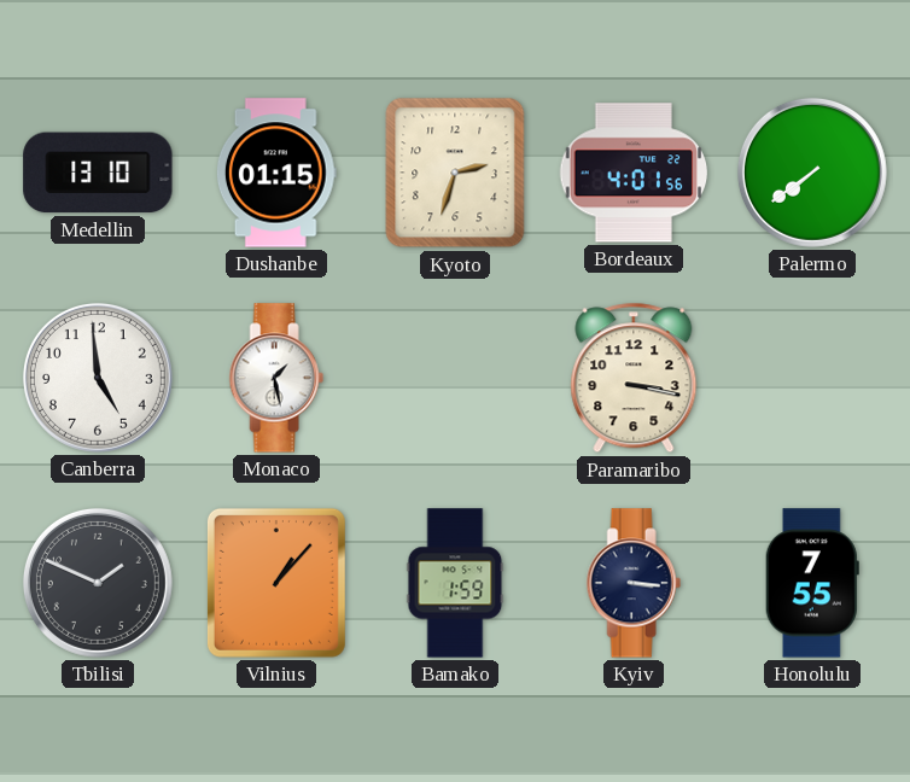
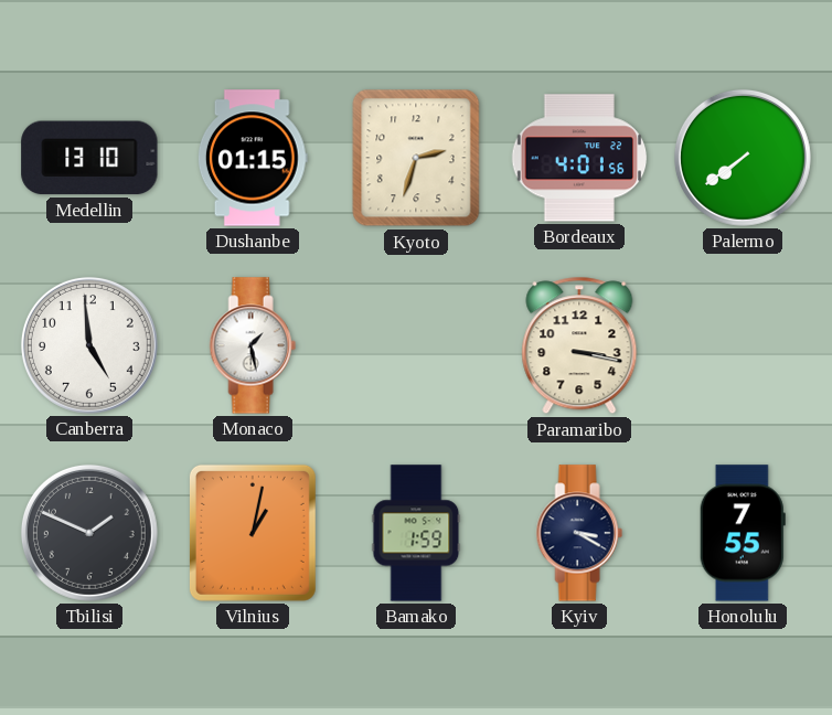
Vilnius: 1:07 -> 1:02 (253, 533)
Kyiv: 3:16 -> 3:20 (579, 533)
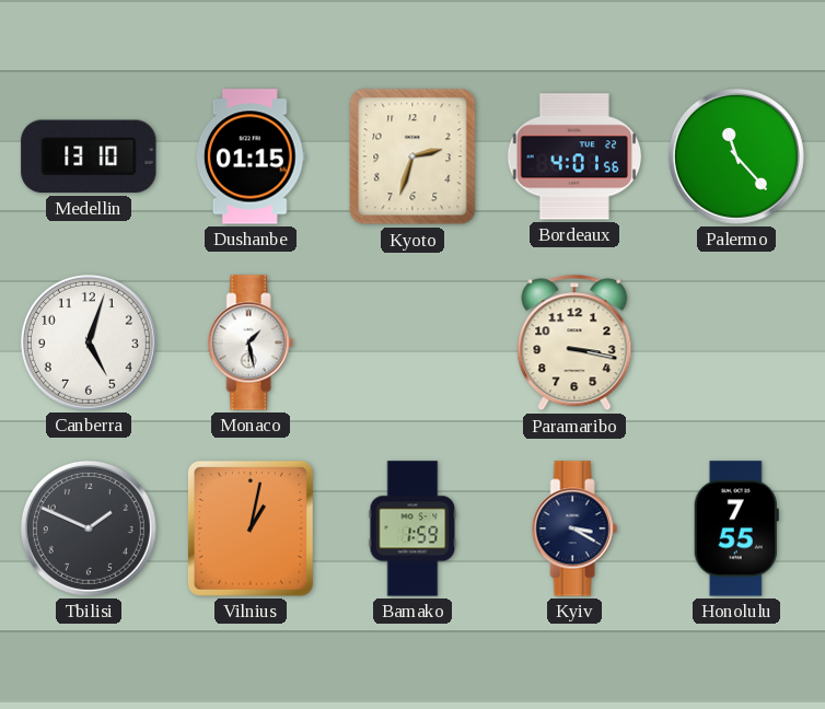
Palermo: 7:39 -> 11:23 (736, 156)
Canberra: 4:59 -> 5:03 (89, 342)
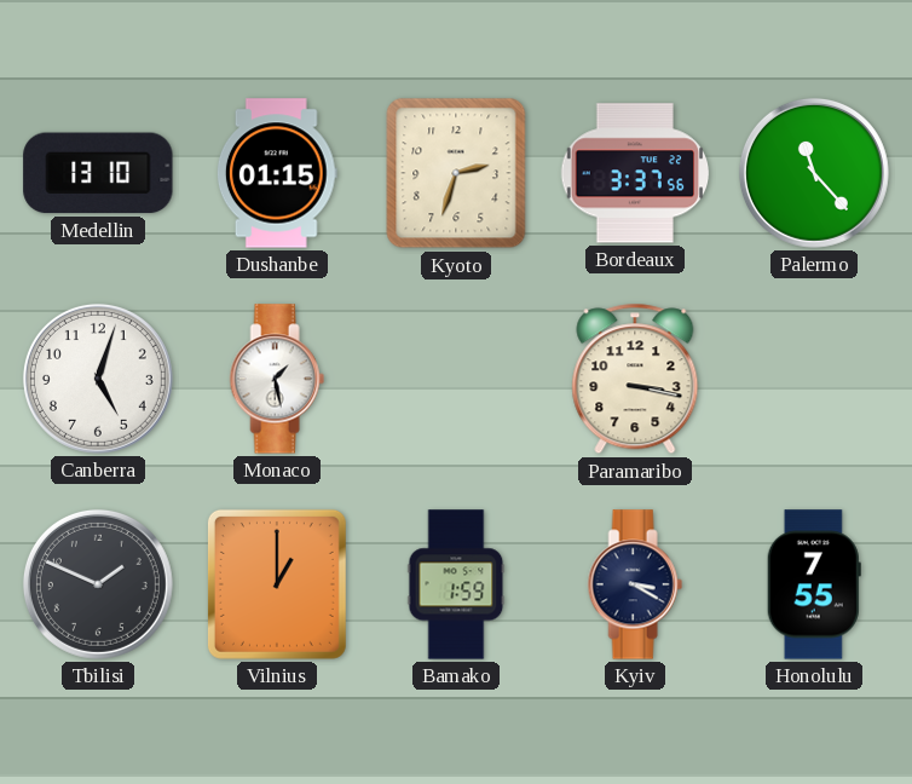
Bordeaux: 4:01 -> 3:37 (635, 173)
Vilnius: 1:02 -> 1:00 (277, 584)
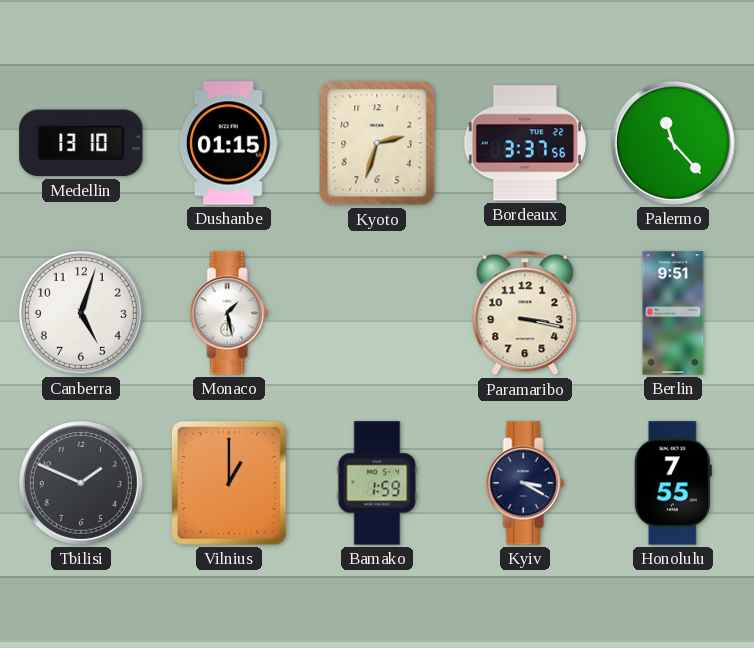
Berlin: none -> 9:51 (673, 313)
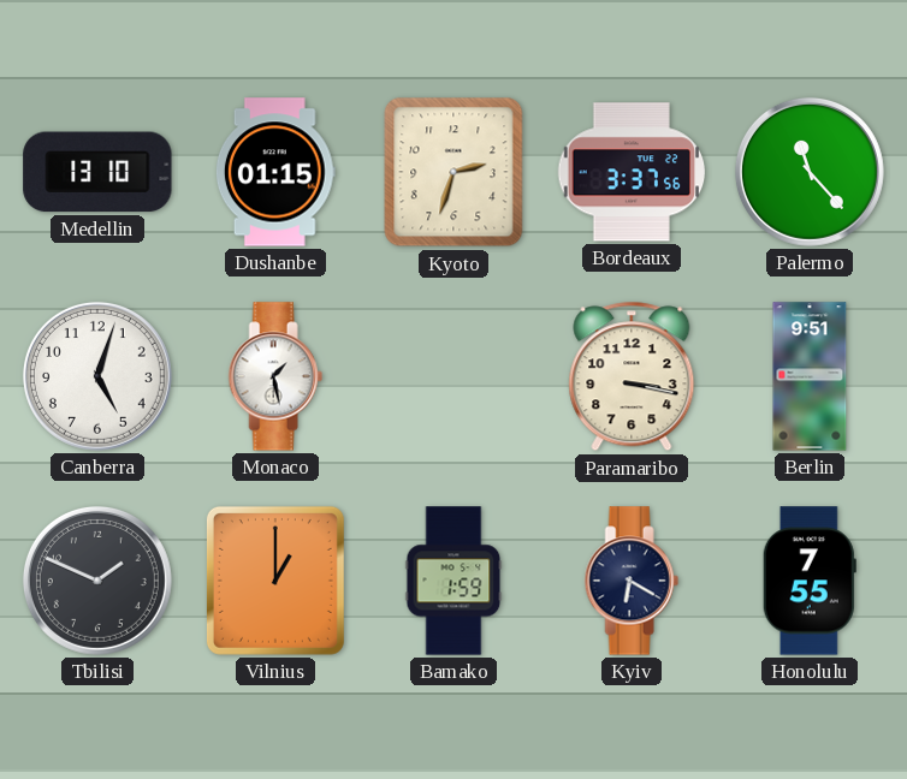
Kyiv: 3:20 -> 6:20 (632, 581)
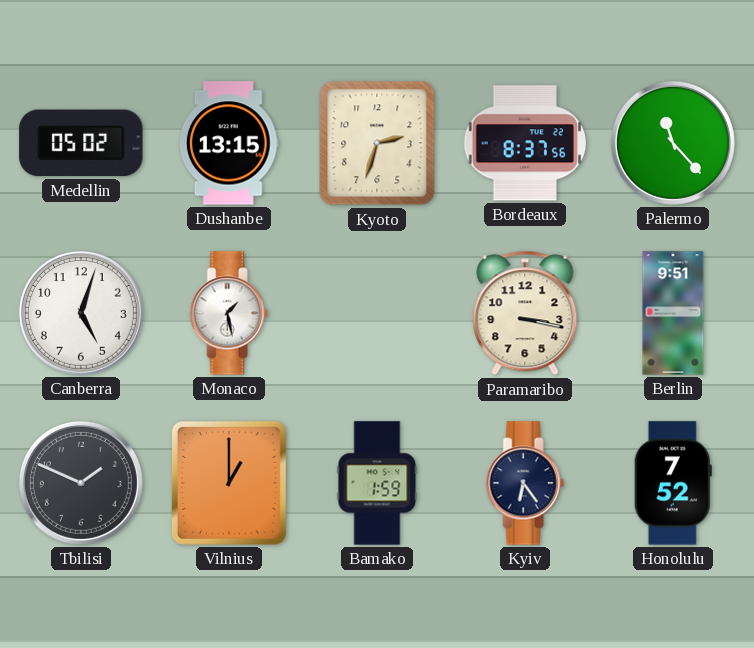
Medellin: 13:10 -> 05:02 (81, 143)
Dushanbe: 01:15 -> 13:15 (229, 143)
Bordeaux: 3:37 -> 8:37 (525, 143)
Kyiv: 6:20 -> 6:24 (525, 483)
Honolulu: 7:55 -> 7:52 (673, 483)
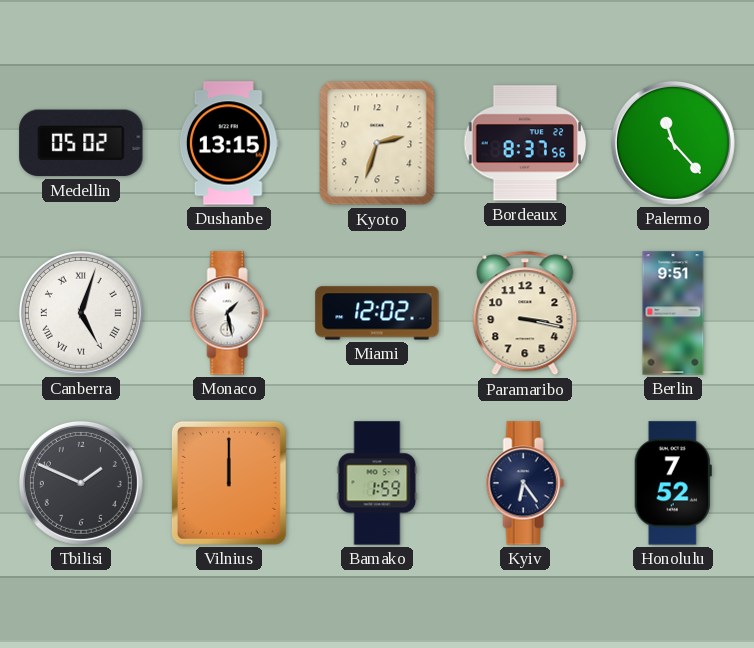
Canberra numerals: Arabic -> Roman (81, 313)
Miami: none -> 12:02 (377, 313)
Vilnius: 1:00 -> 12:00 (229, 483)
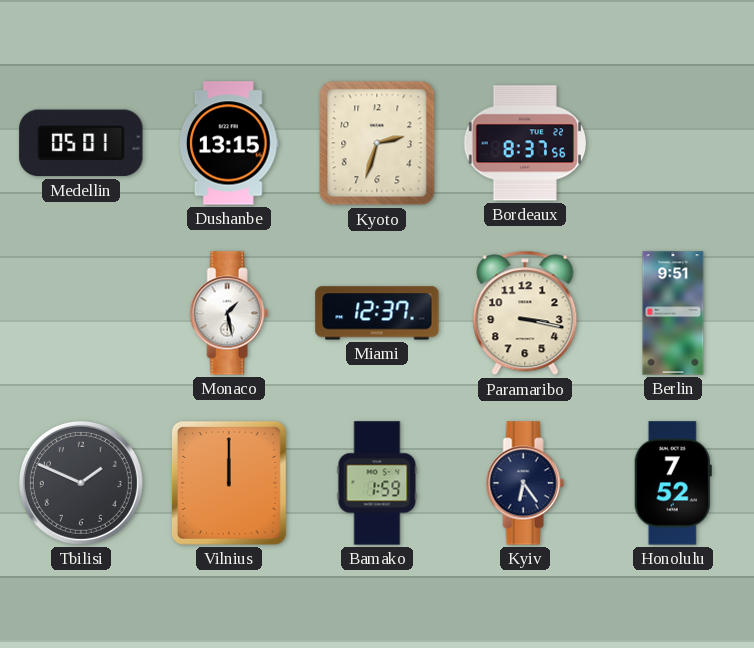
Medellin: 05:02 -> 05:01 (81, 143)
Palermo: 11:23 -> none (673, 143)
Canberra: 5:03 -> none (81, 313)
Miami: 12:02 -> 12:37 (377, 313)
